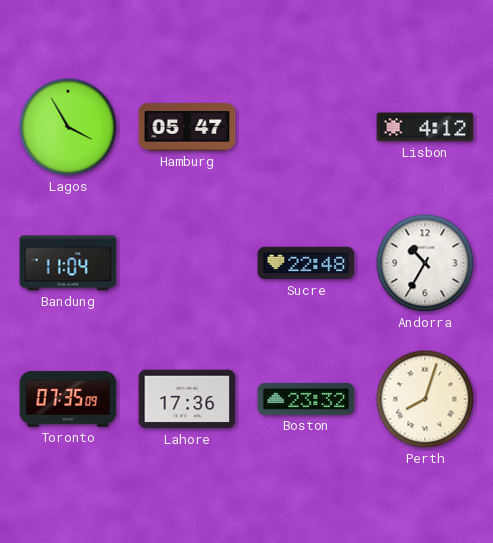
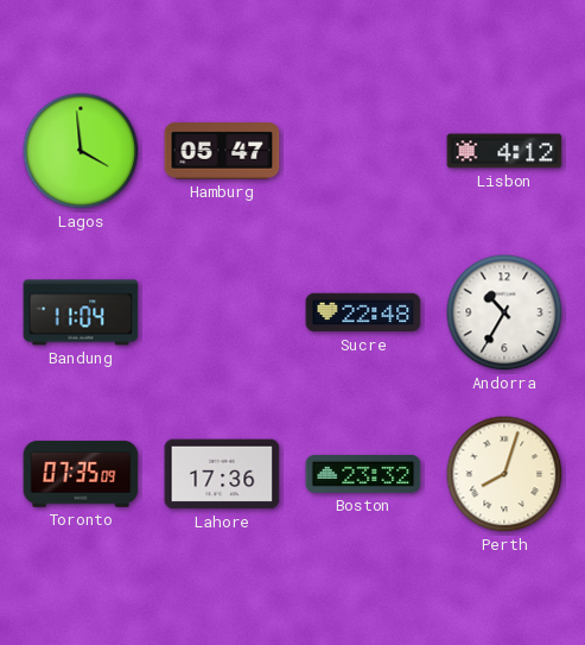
Lagos: 3:55 -> 3:59 (81, 151)
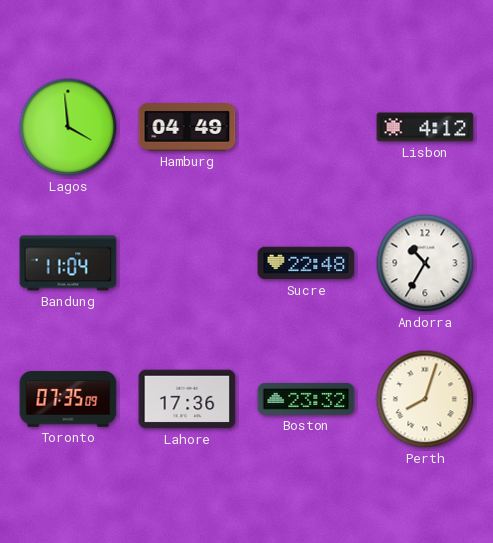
Hamburg: 05:47 -> 04:49 (187, 127)
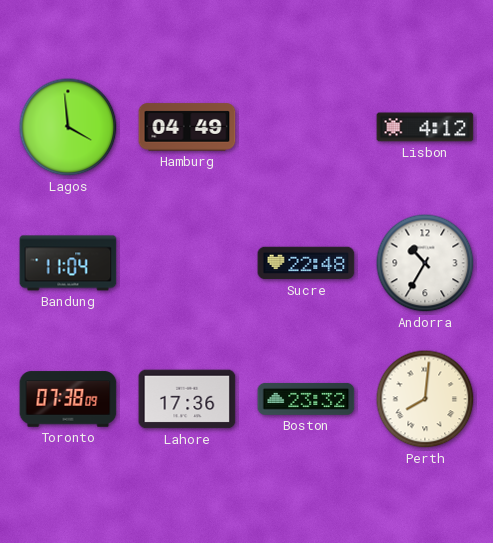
Toronto: 07:35 -> 07:38 (68, 399)
Perth: 8:03 -> 8:01 (425, 399)
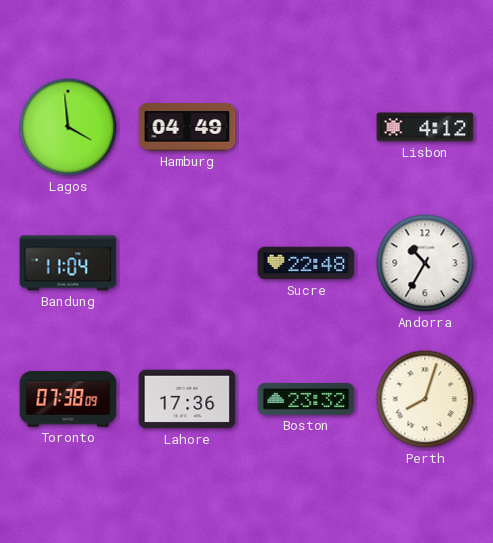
Perth: 8:01 -> 8:03 (425, 399)
